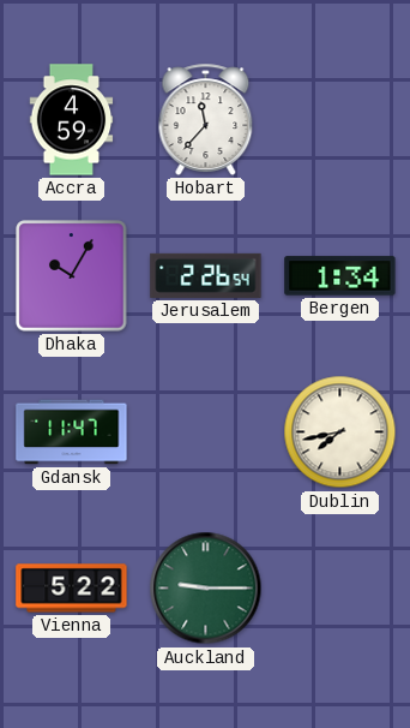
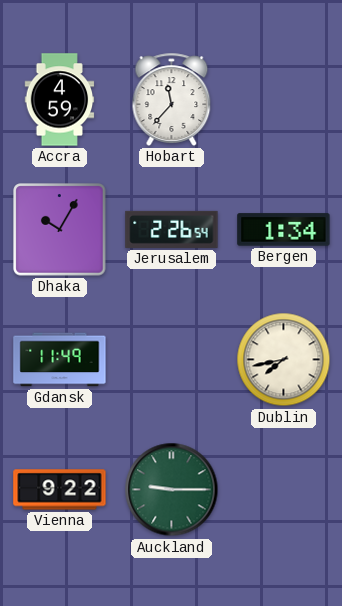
Gdansk: 11:47 -> 11:49 (60, 360)
Vienna: 5:22 -> 9:22 (60, 490)
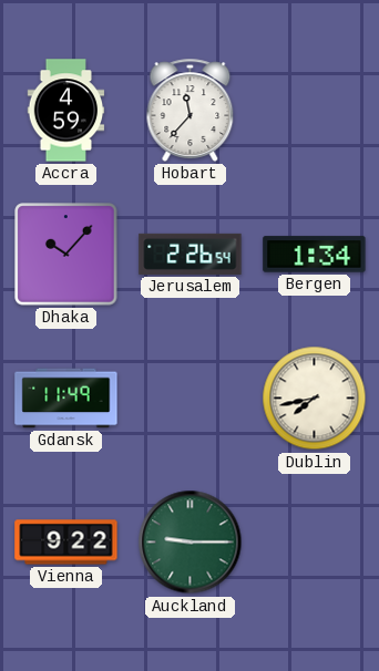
Dhaka: 10:05 -> 10:07 (66, 255)
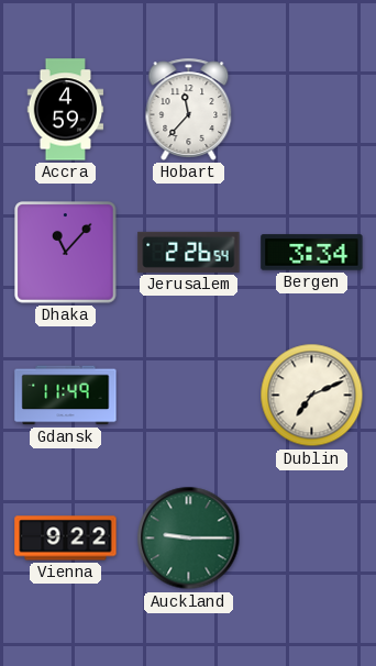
Dhaka: 10:07 -> 11:07 (66, 253)
Bergen: 1:34 -> 3:34 (312, 253)
Dublin: 7:43 -> 7:11 (312, 396)
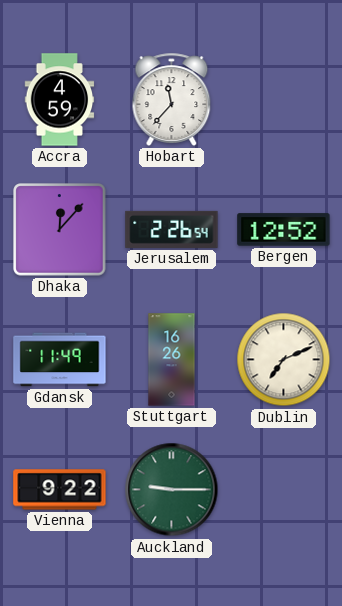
Dhaka: 11:07 -> 12:07 (60, 230)
Bergen: 3:34 -> 12:52 (284, 230)
Stuttgart: none -> 16:26 (172, 360)
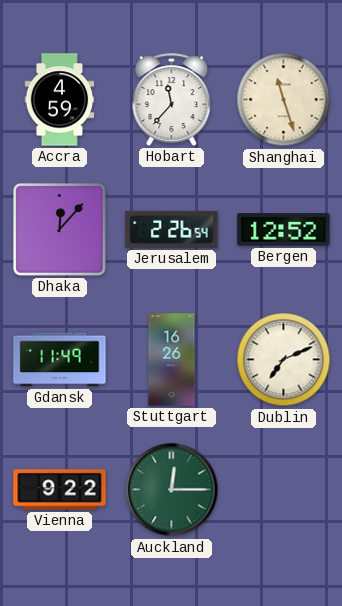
Shanghai: none -> 11:27 (284, 100)
Auckland: 9:15 -> 12:15 (172, 490)
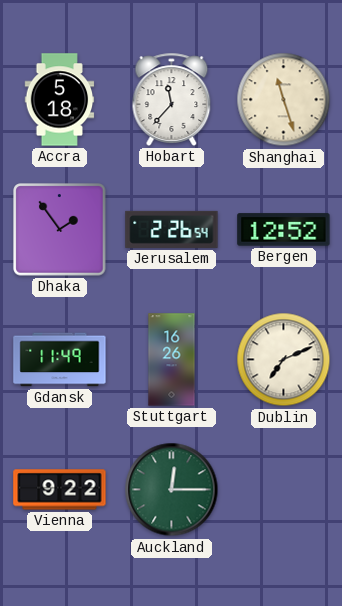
Accra: 4:59 -> 5:18 (60, 100)
Dhaka: 12:07 -> 1:54 (60, 230)
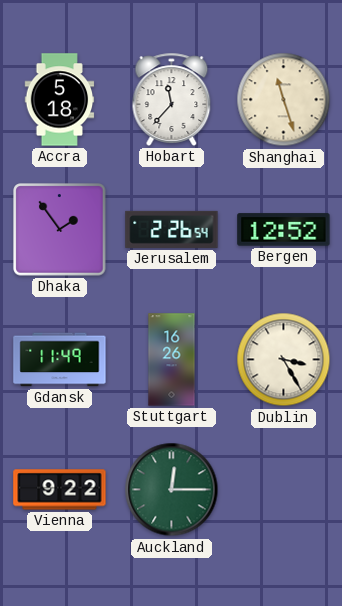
Dublin: 7:11 -> 3:25 (284, 360)
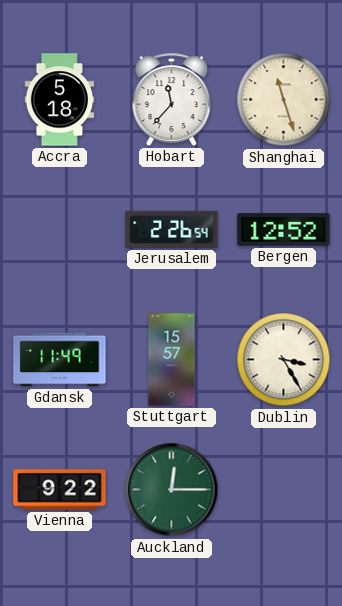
Dhaka: 1:54 -> none (60, 230)
Stuttgart: 16:26 -> 15:57 (172, 360)
